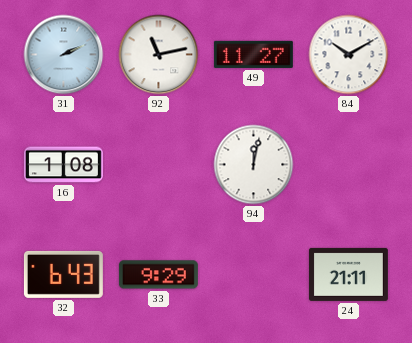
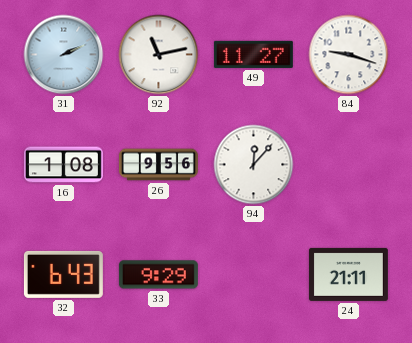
84: 10:10 -> 9:18 (349, 55)
26: none -> 9:56 (158, 165)
94: 12:02 -> 12:07 (254, 165)
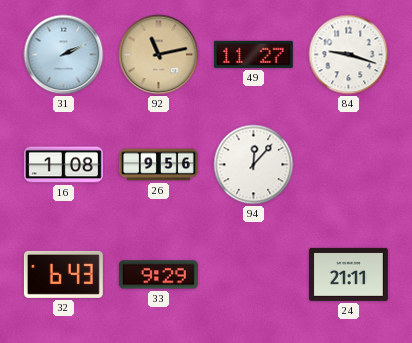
92 dial: white -> champagne (159, 55)
